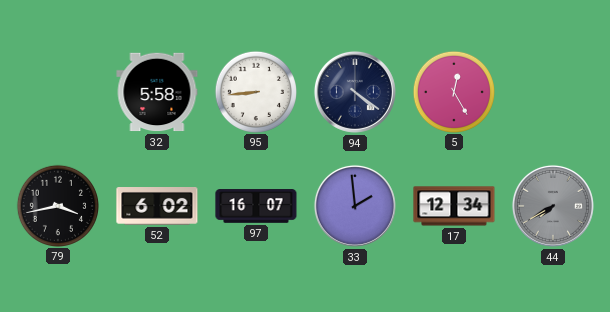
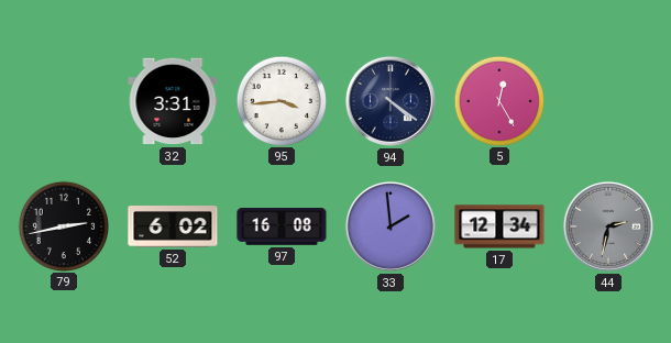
32: 5:58 -> 3:31 (173, 101)
95: 8:44 -> 3:44 (280, 100)
79: 3:43 -> 2:43 (63, 225)
97: 16:07 -> 16:08 (282, 226)
44: 7:40 -> 2:32 (608, 226)
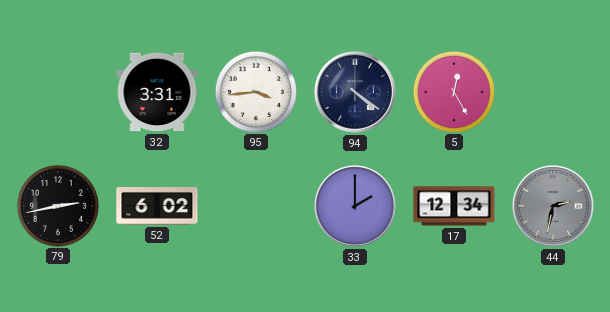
97: 16:08 -> none (282, 226)
33: 1:59 -> 2:00 (355, 206)
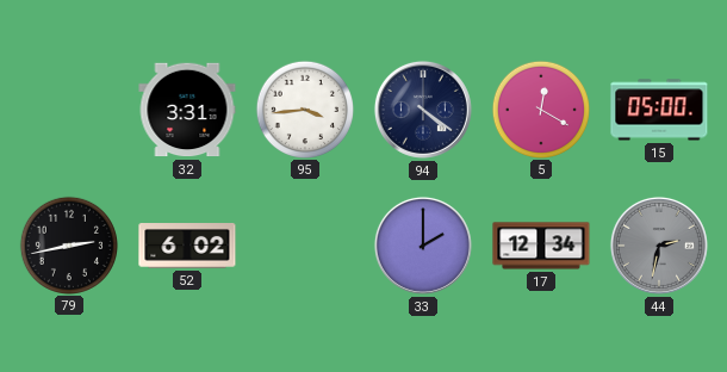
5: 12:25 -> 12:20 (540, 108)
15: none -> 05:00 (659, 110)
